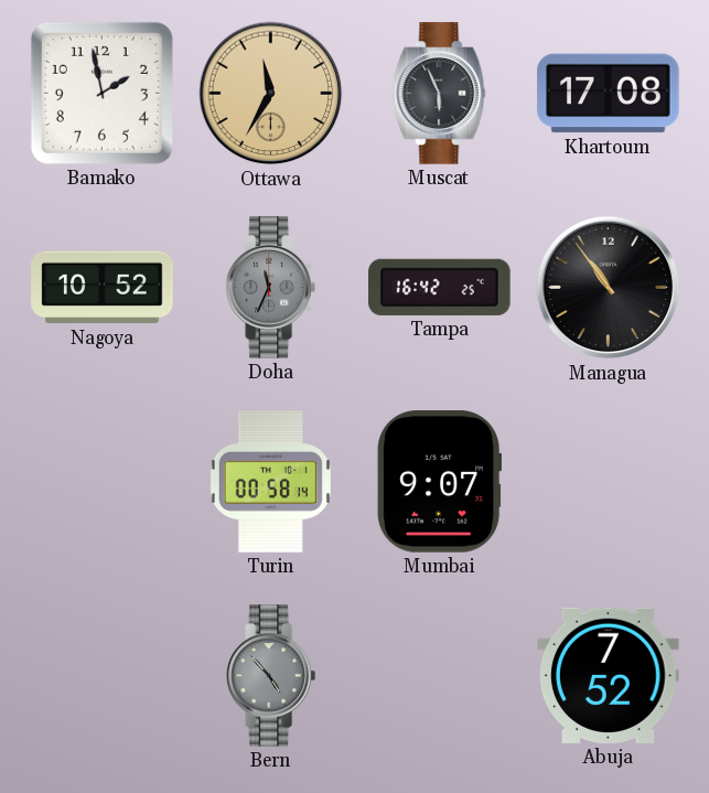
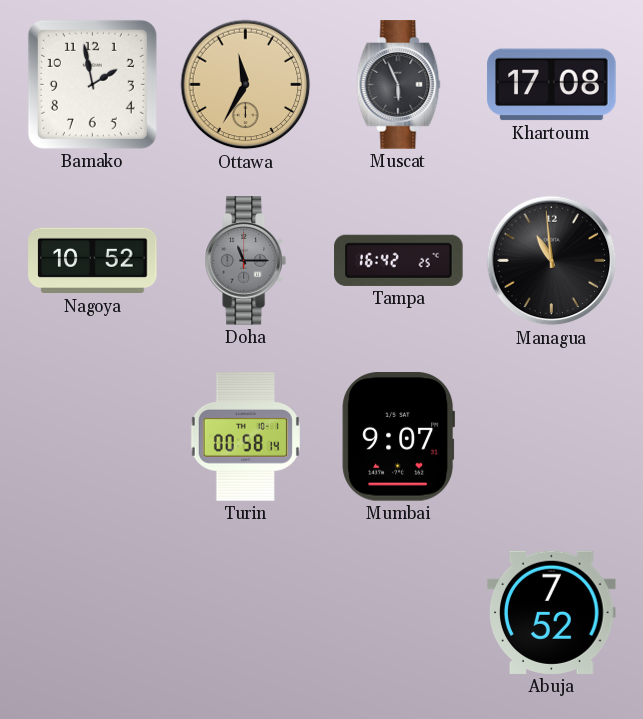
Doha: 11:34 -> 11:15 (245, 261)
Managua: 10:54 -> 10:59 (552, 261)
Bern: 4:53 -> none (270, 676)
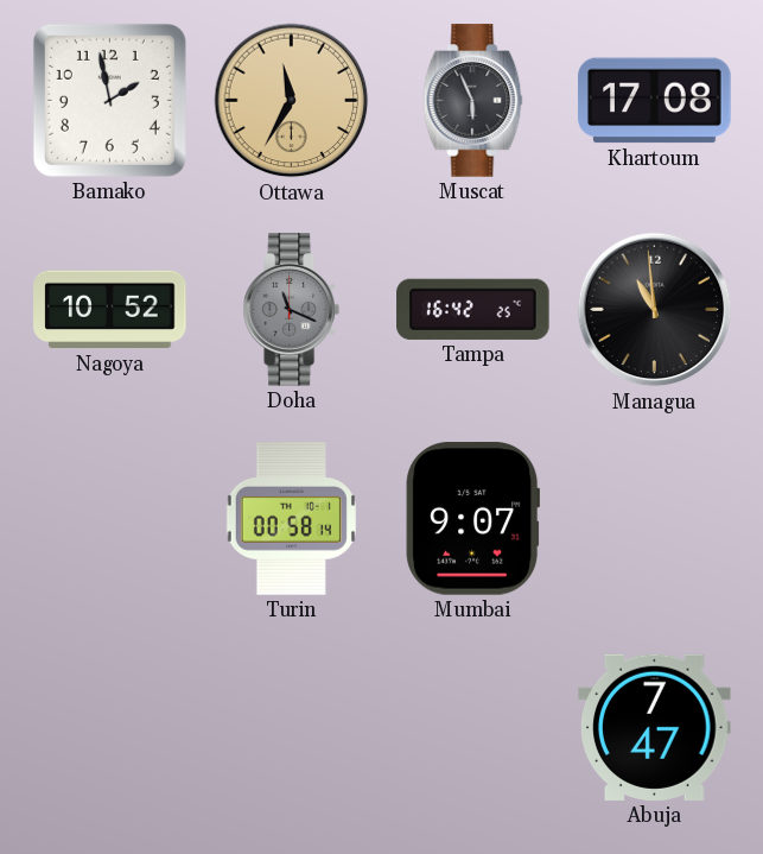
Doha: 11:15 -> 11:19 (291, 310)
Abuja: 7:52 -> 7:47 (655, 727)
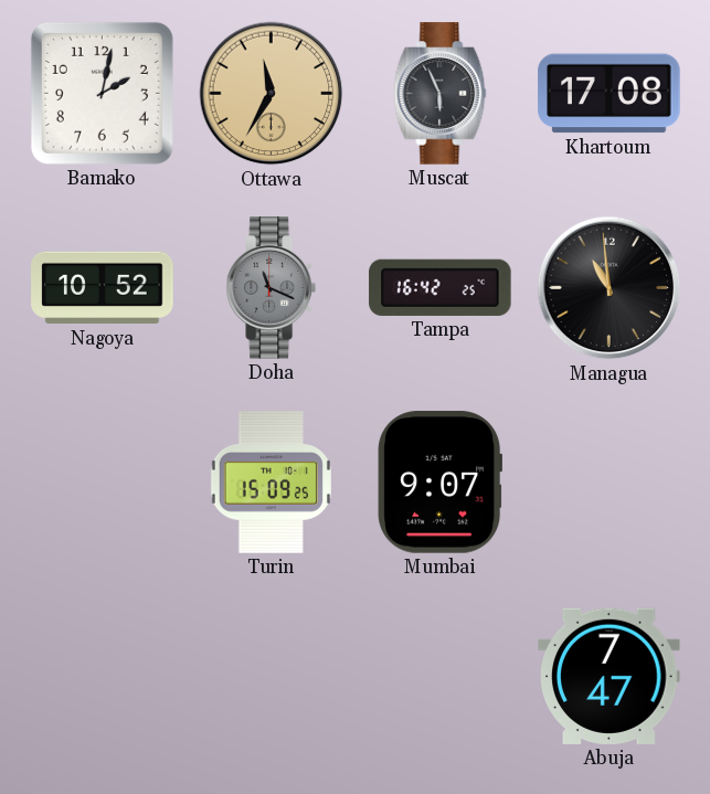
Bamako: 1:58 -> 2:02 (102, 93)
Turin: 00:58 -> 15:09 (271, 483)
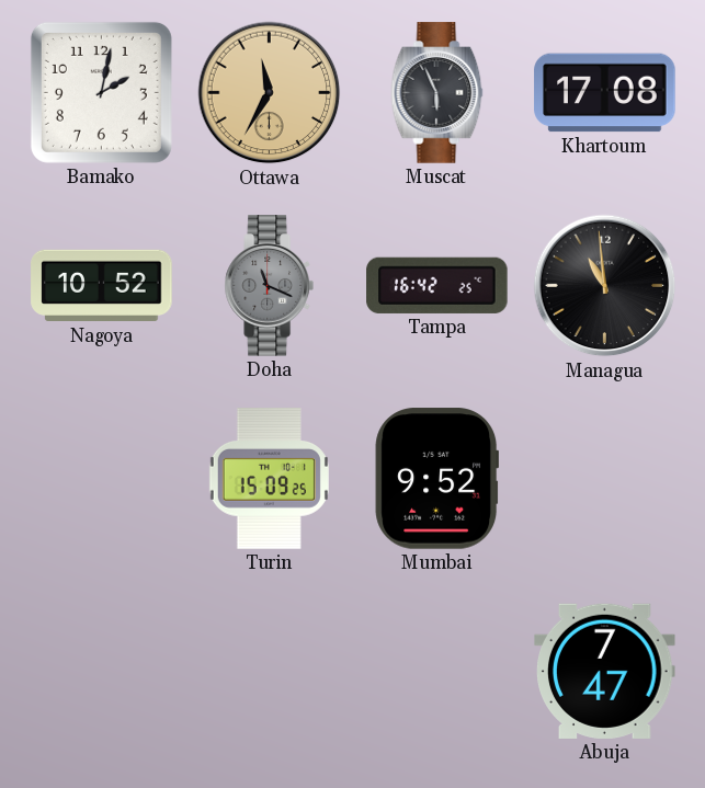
Mumbai: 9:07 -> 9:52 (436, 479)
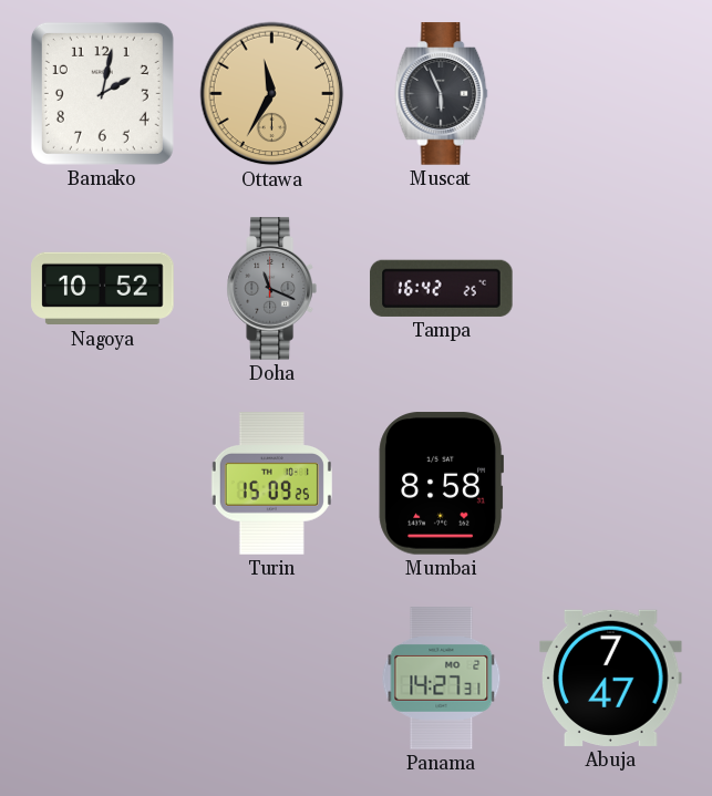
Khartoum: 17:08 -> none (605, 93)
Managua: 10:59 -> none (605, 286)
Mumbai: 9:52 -> 8:58 (441, 484)
Panama: none -> 14:27 (442, 679)
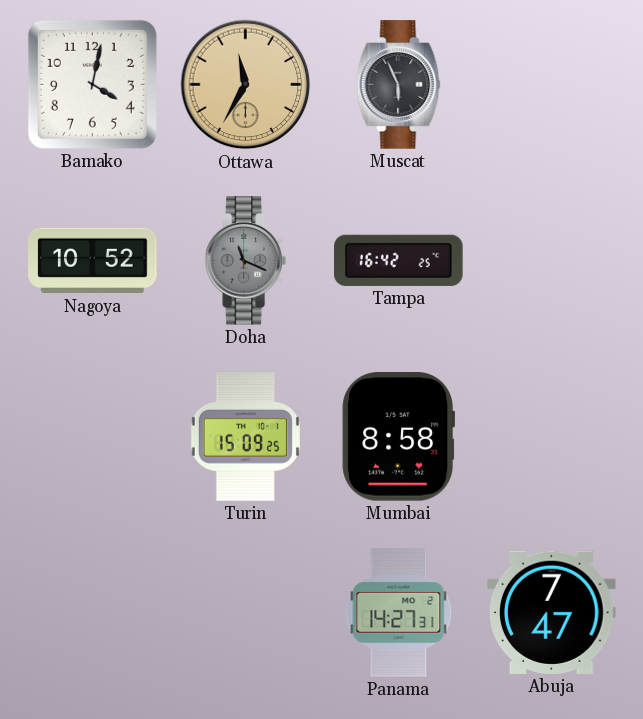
Bamako: 2:02 -> 4:02 (92, 84)
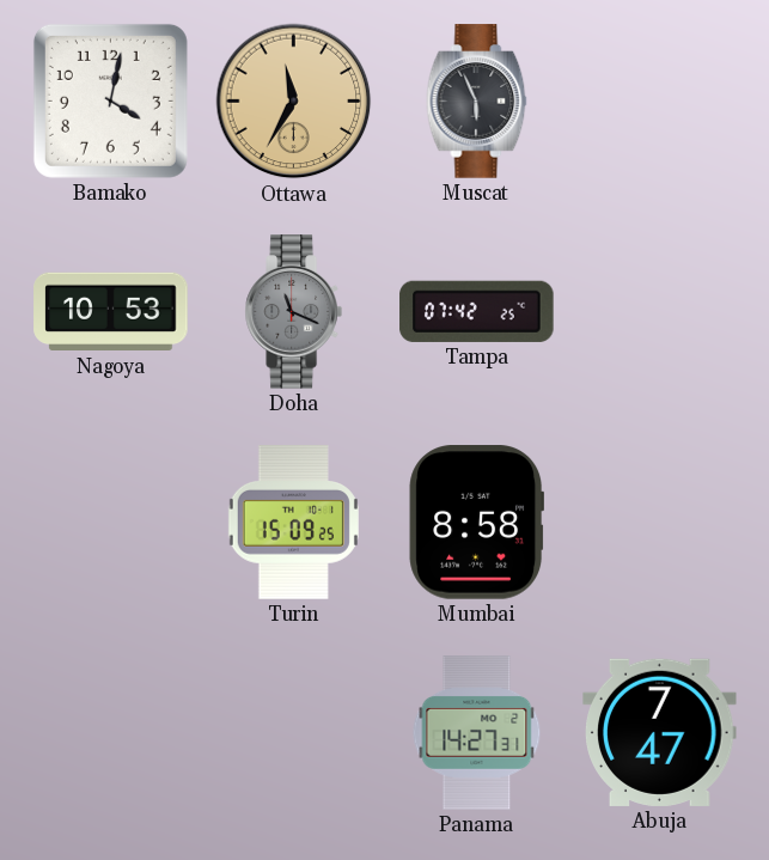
Nagoya: 10:52 -> 10:53 (111, 312)
Tampa: 16:42 -> 07:42 (477, 311)
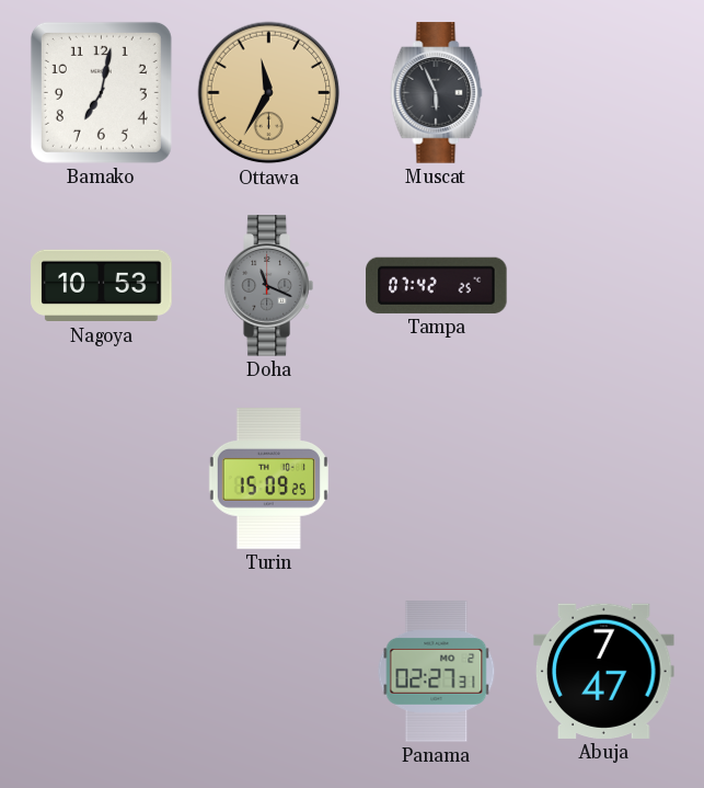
Bamako: 4:02 -> 7:02 (101, 92)
Mumbai: 8:58 -> none (476, 523)
Panama: 14:27 -> 02:27 (437, 672)
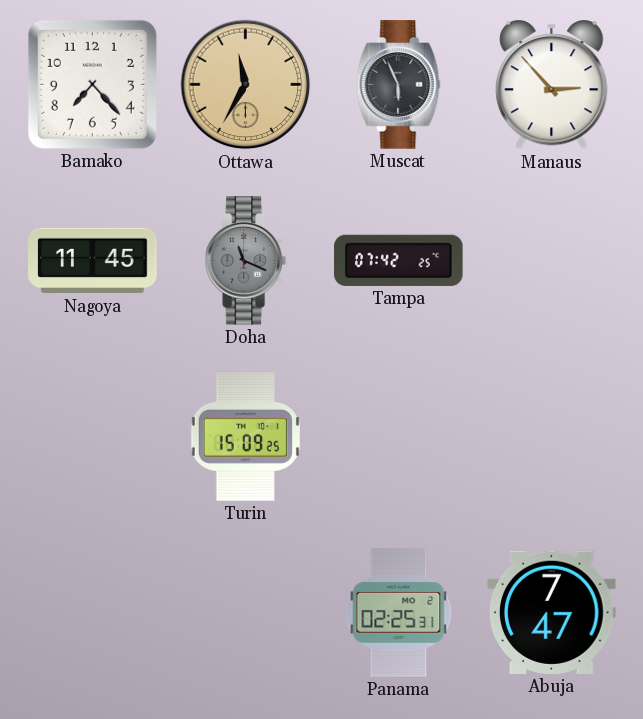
Bamako: 7:02 -> 7:23 (92, 84)
Manaus: none -> 2:53 (552, 85)
Nagoya: 10:53 -> 11:45 (93, 261)
Panama: 02:27 -> 02:25 (399, 613)
